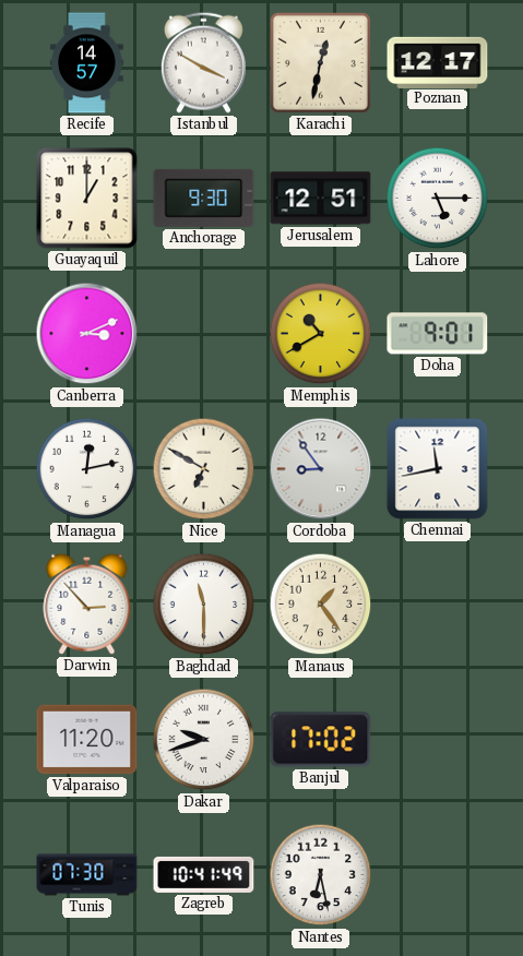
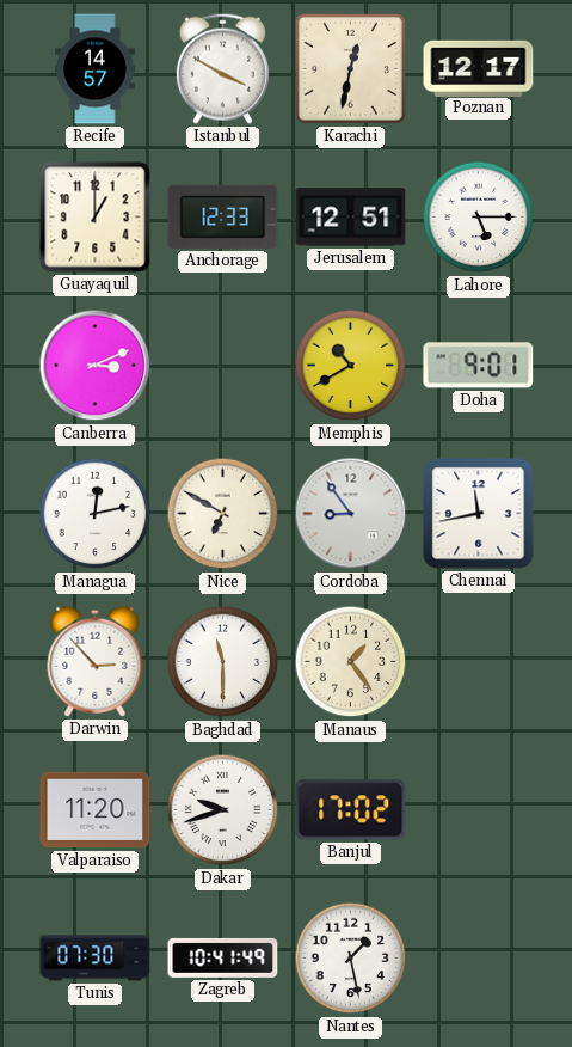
Anchorage: 9:30 -> 12:33 (223, 216)
Nantes: 6:28 -> 1:28 (351, 959)
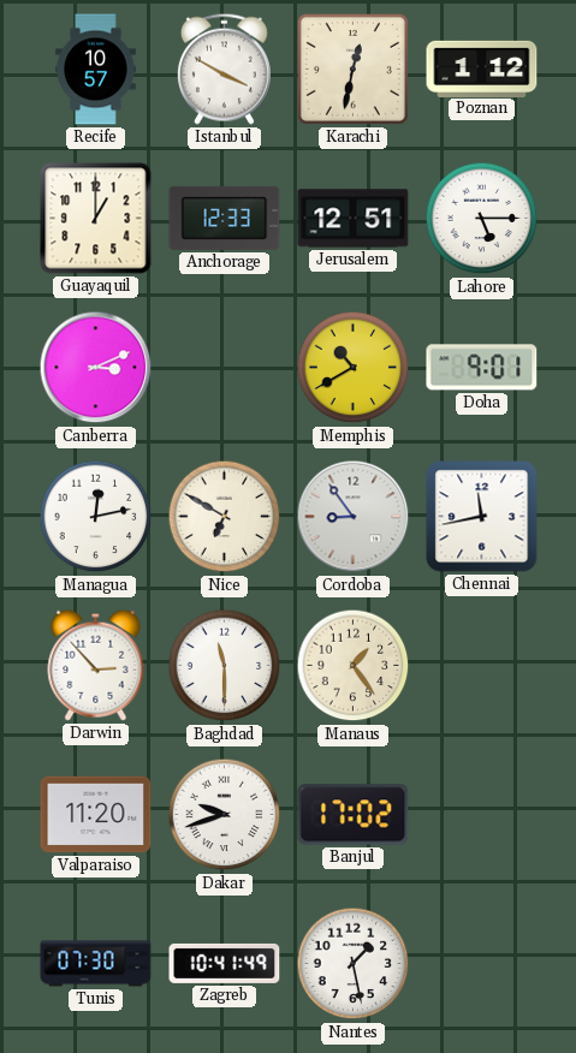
Recife: 14:57 -> 10:57 (96, 70)
Poznan: 12:17 -> 1:12 (482, 69)
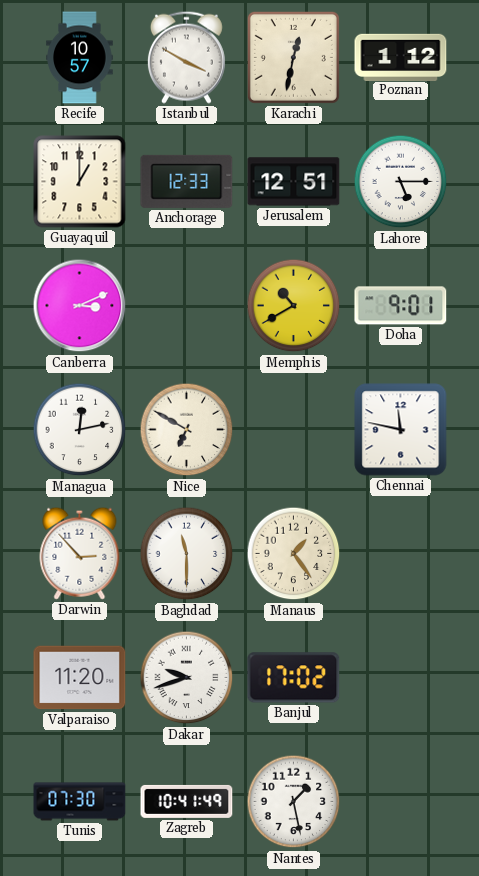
Cordoba: 8:54 -> none (354, 517)
Chennai: 11:43 -> 11:47 (401, 430)
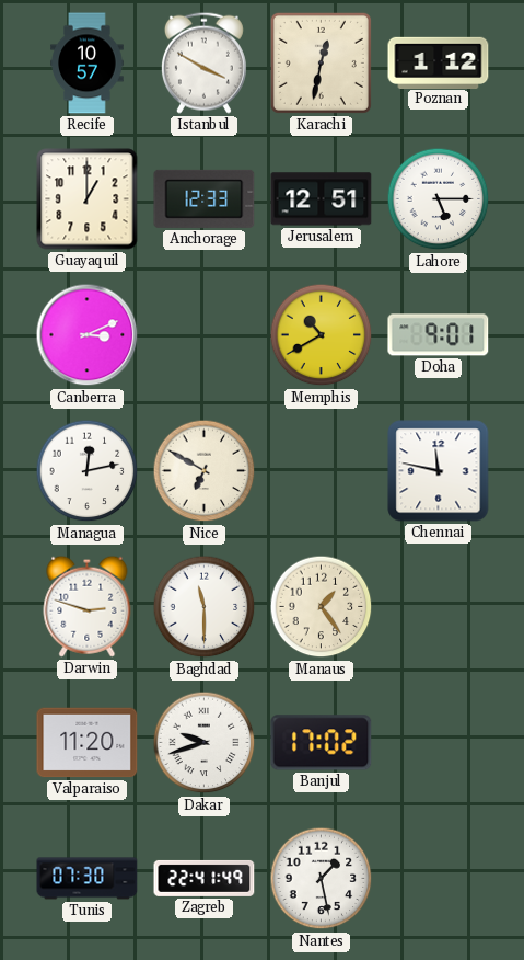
Darwin: 2:53 -> 2:48 (88, 606)
Zagreb: 10:41 -> 22:41 (205, 878)
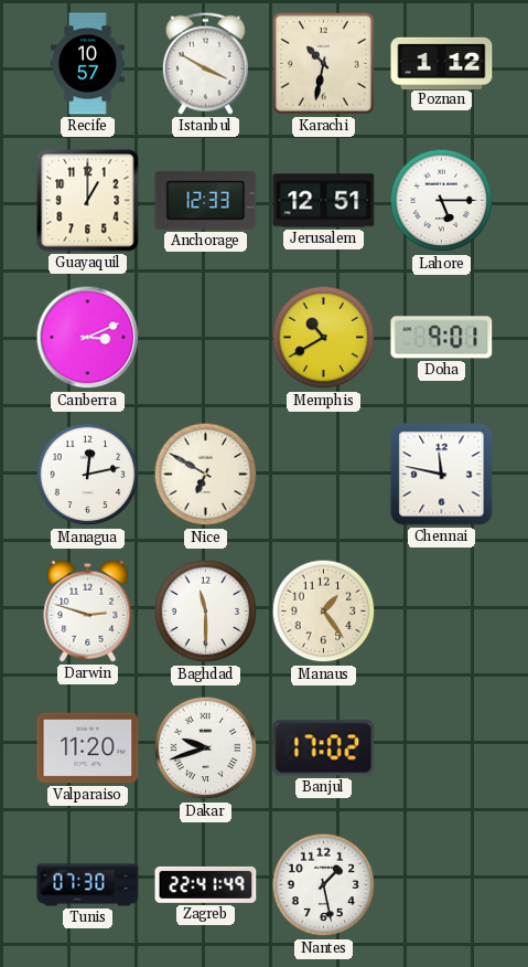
Karachi: 12:32 -> 10:32 (323, 63)
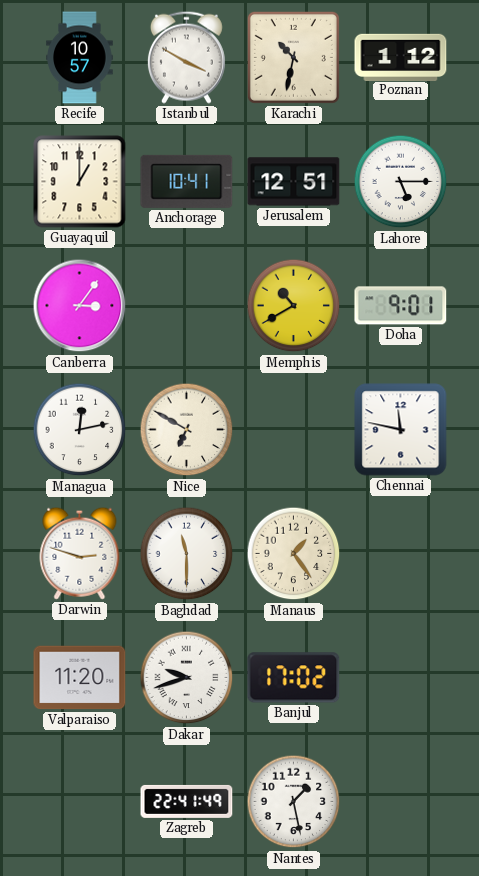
Anchorage: 12:33 -> 10:41 (187, 181)
Canberra: 3:11 -> 3:06 (80, 306)
Tunis: 07:30 -> none (88, 885)
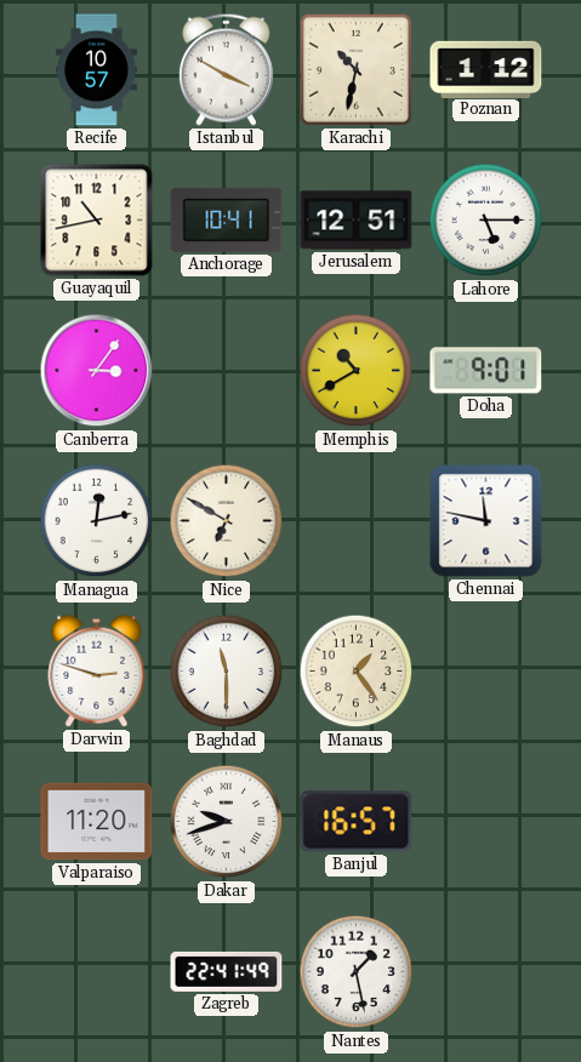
Guayaquil: 1:00 -> 10:43 (97, 221)
Banjul: 17:02 -> 16:57 (357, 822)
